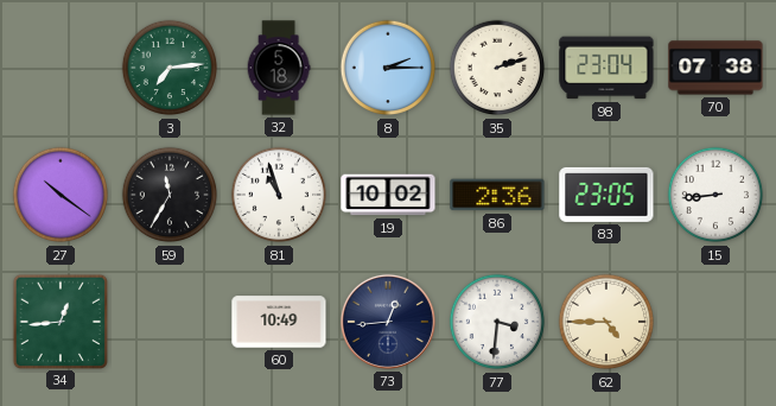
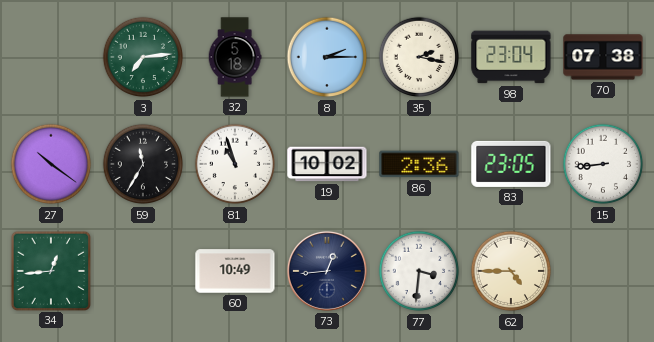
35: 2:12 -> 2:17 (419, 57)
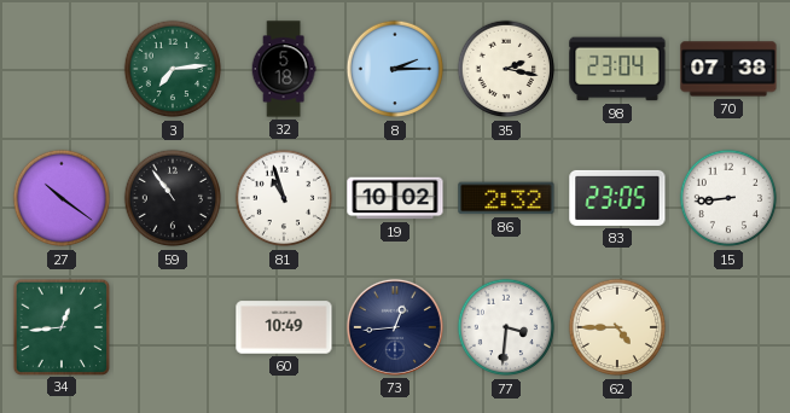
59: 11:35 -> 10:54 (173, 198)
86: 2:36 -> 2:32 (506, 198)
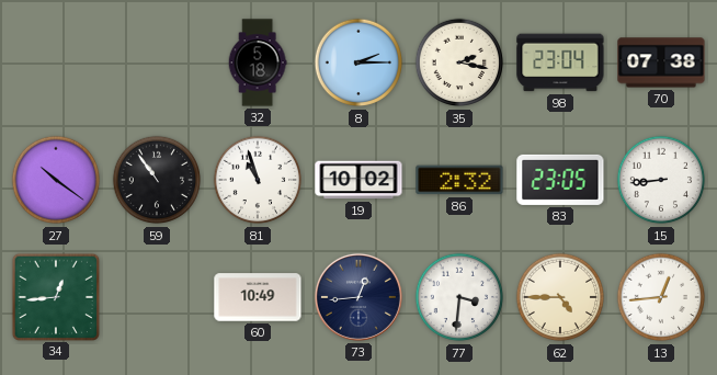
3: 7:14 -> none (173, 69)
13: none -> 12:44 (661, 297)
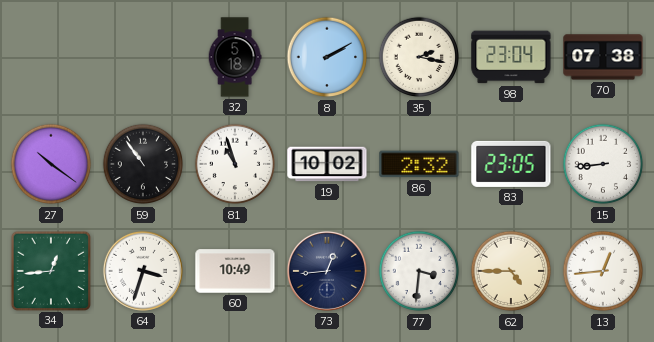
8: 2:15 -> 2:10 (327, 57)
64: none -> 3:33 (143, 271)
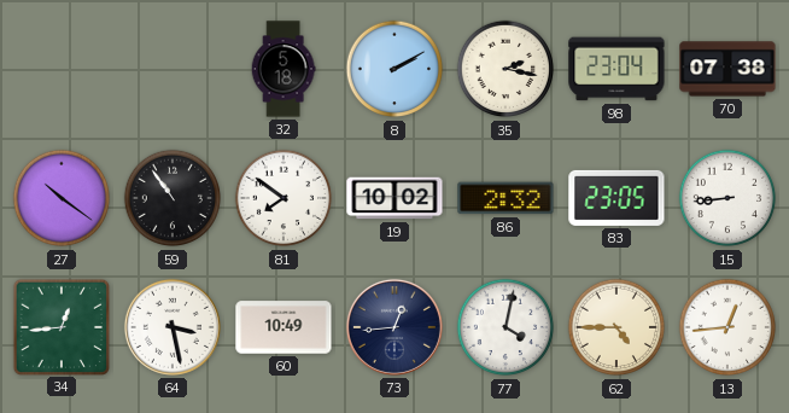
81: 10:57 -> 7:51 (284, 198)
64: 3:33 -> 3:28 (173, 327)
77: 3:31 -> 4:02 (505, 327)
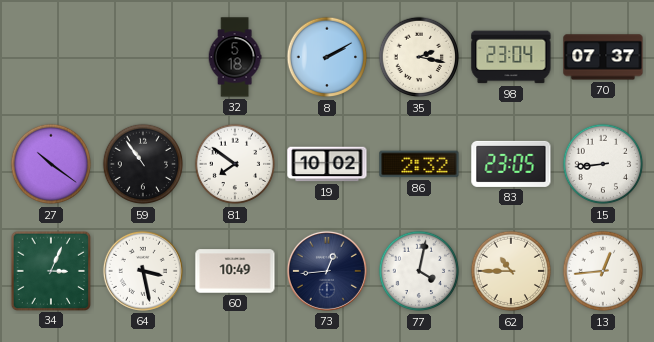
70: 07:38 -> 07:37 (603, 57)
34: 12:44 -> 3:04 (50, 270)
62: 4:45 -> 10:45 (511, 271)
